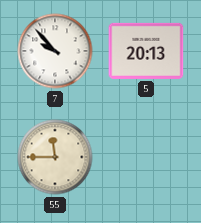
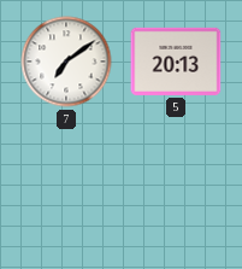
7: 9:53 -> 7:09 (66, 62)
55: 11:45 -> none (55, 157)
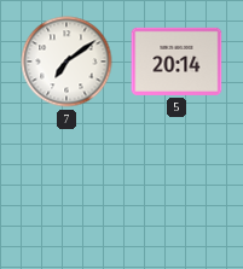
5: 20:13 -> 20:14 (177, 62)
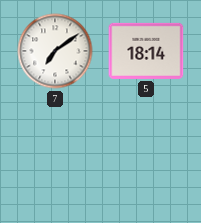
5: 20:14 -> 18:14 (146, 51)
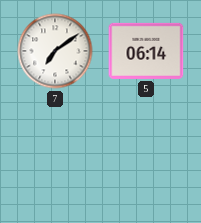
5: 18:14 -> 06:14 (146, 51)
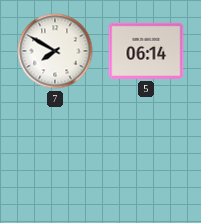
7: 7:09 -> 7:50 (55, 51)
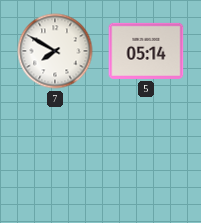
5: 06:14 -> 05:14 (146, 51)
